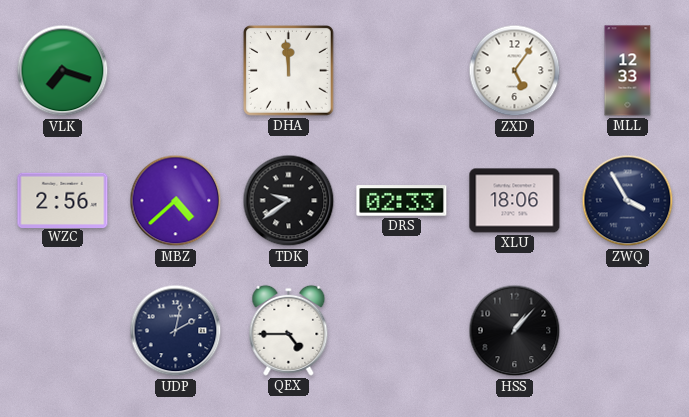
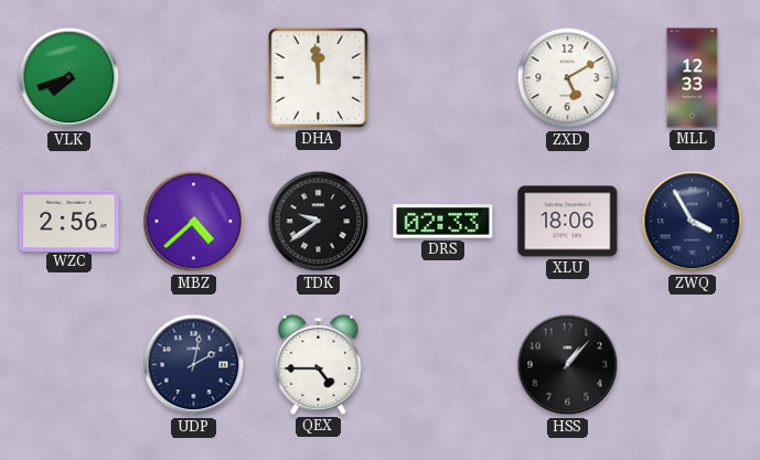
VLK: 7:18 -> 7:42 (69, 78)
ZXD: 5:06 -> 5:10 (568, 78)
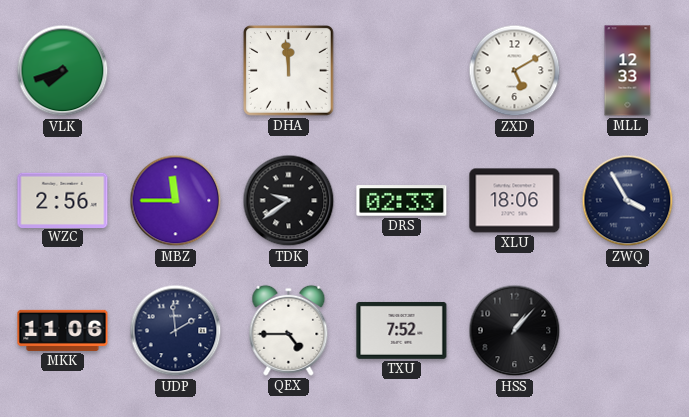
MBZ: 4:38 -> 11:45 (176, 201)
MKK: none -> 11:06 (63, 330)
UDP: 2:02 -> 1:59 (176, 331)
TXU: none -> 7:52 (402, 330)
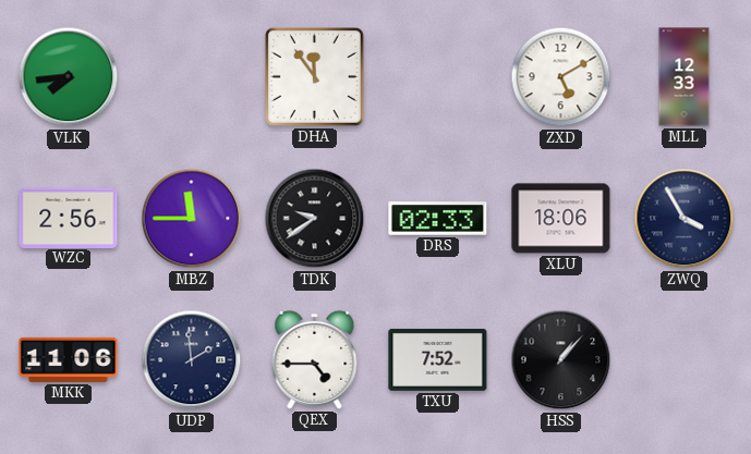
VLK: 7:42 -> 7:44 (69, 77)
DHA: 11:59 -> 11:54 (315, 77)
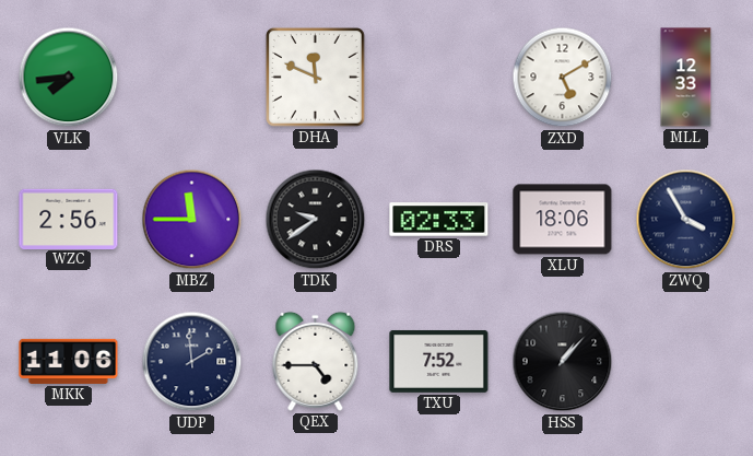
DHA: 11:54 -> 11:49 (316, 78)
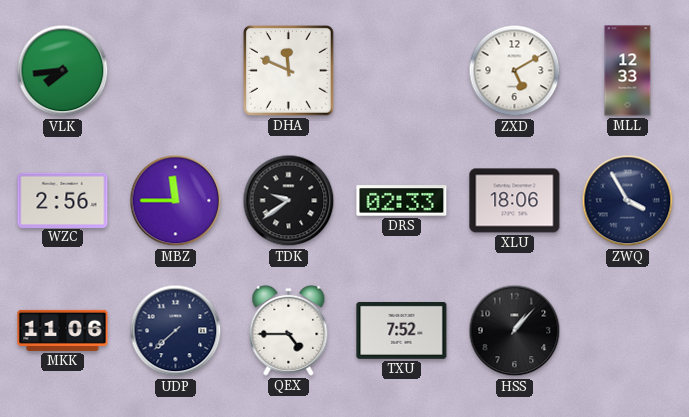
UDP: 1:59 -> 7:38 (176, 331)
